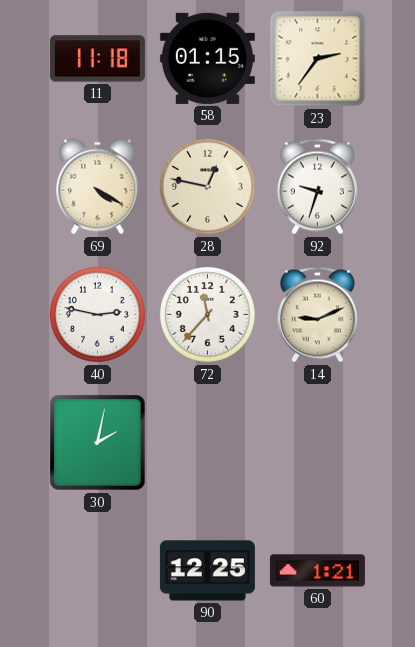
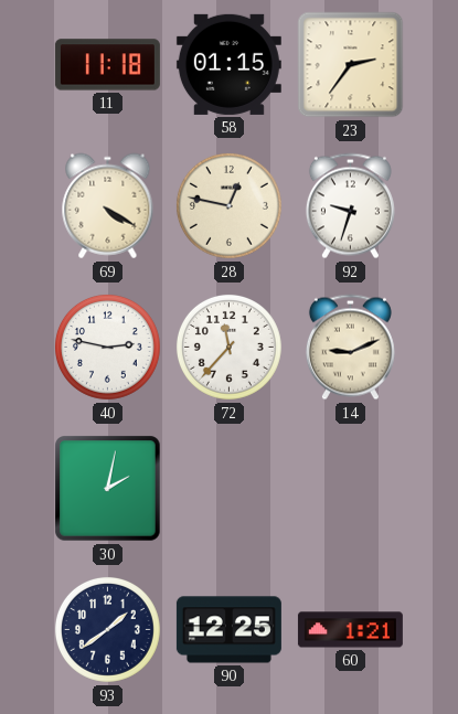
93: none -> 1:39 (107, 629)
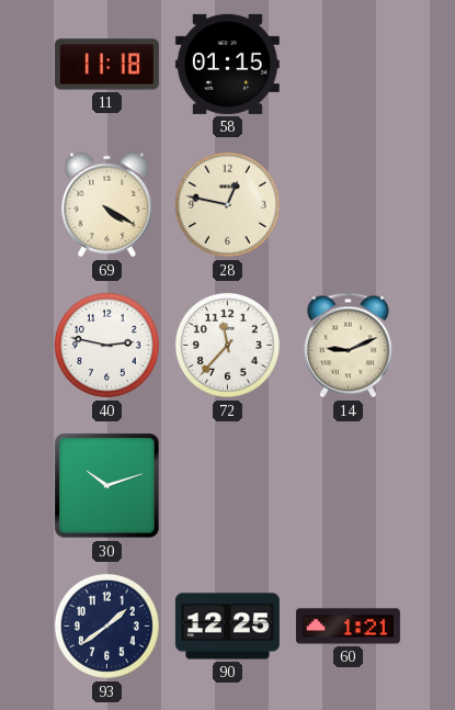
23: 2:36 -> none (351, 65)
92: 9:33 -> none (350, 206)
30: 2:02 -> 10:12 (107, 486)
